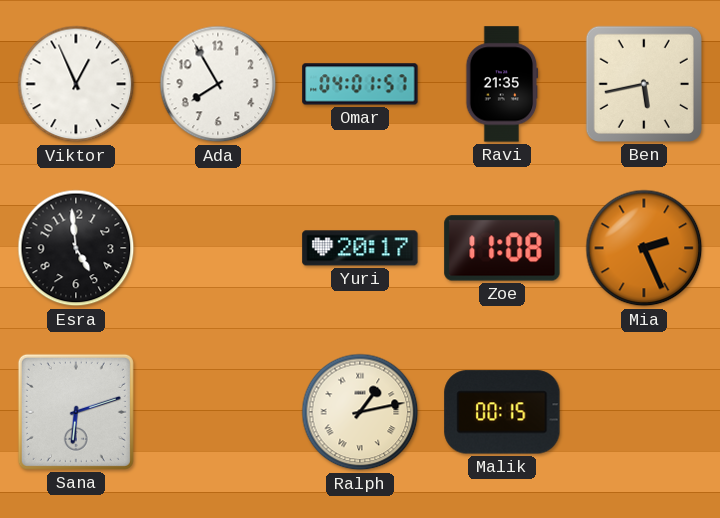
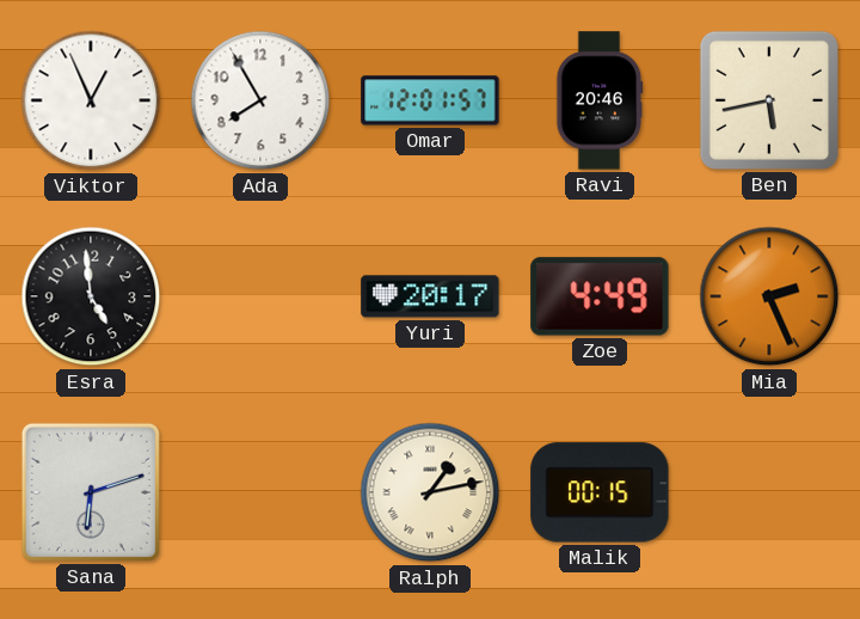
Omar: 04:01 -> 12:01 (430, 100)
Ravi: 21:35 -> 20:46 (600, 100)
Zoe: 11:08 -> 4:49 (600, 296)
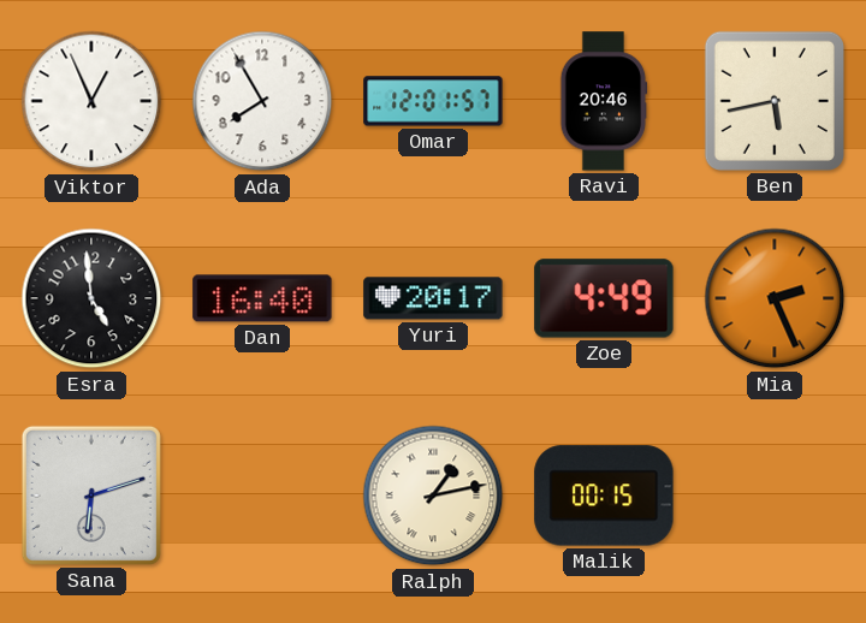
Dan: none -> 16:40 (262, 298)
